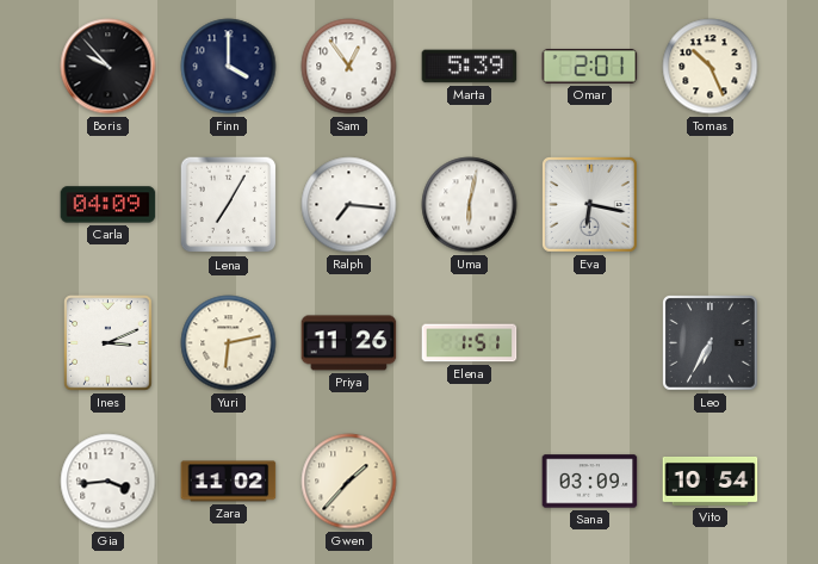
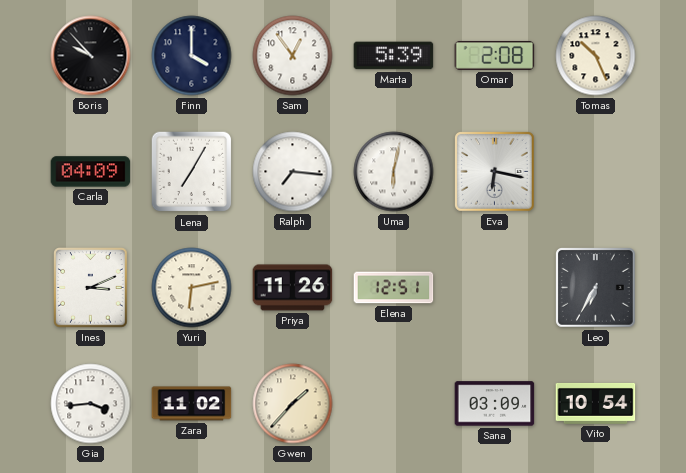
Omar: 2:01 -> 2:08 (495, 55)
Elena: 1:51 -> 12:51 (394, 288)
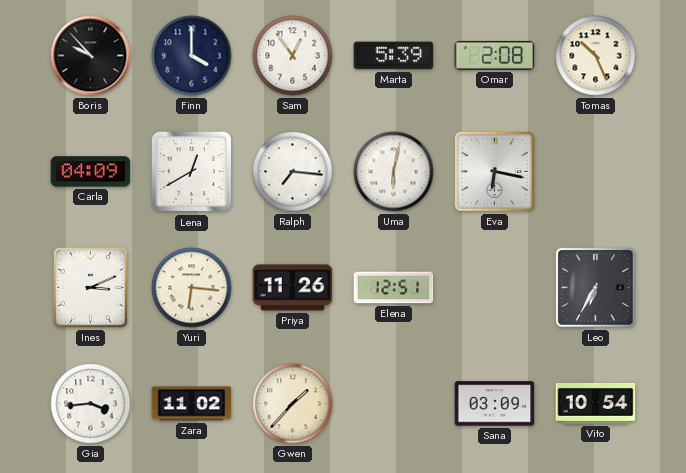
Lena: 7:05 -> 12:40 (192, 172)
Yuri: 6:13 -> 6:16 (192, 288)
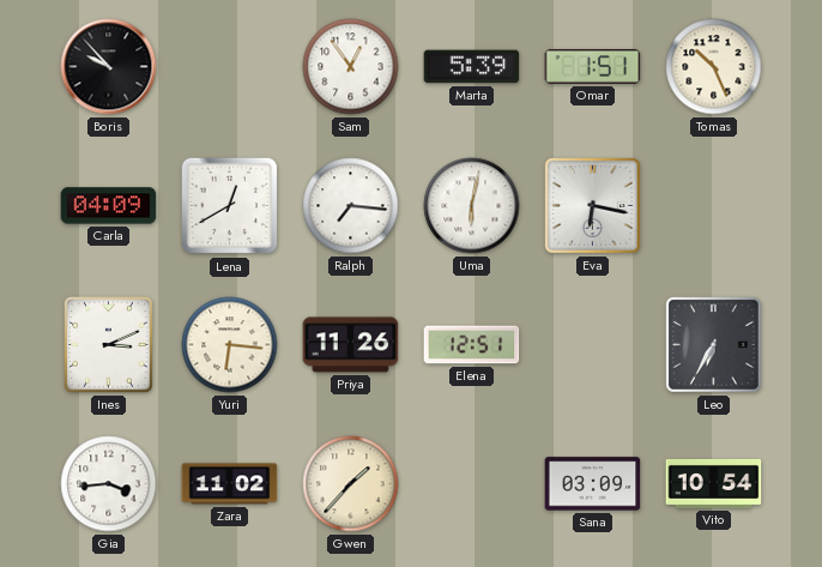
Finn: 4:00 -> none (192, 56)
Omar: 2:08 -> 1:51 (593, 66)
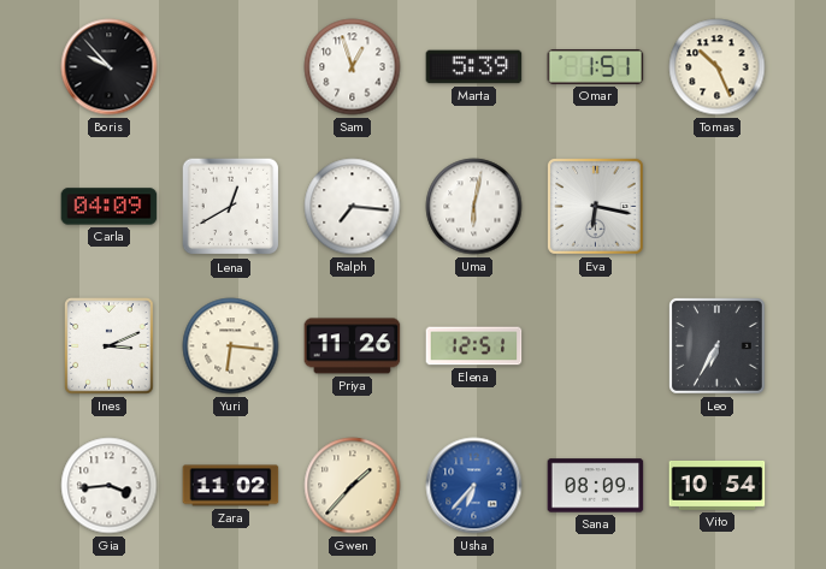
Sam: 12:54 -> 12:57 (353, 67)
Usha: none -> 6:37 (474, 486)
Sana: 03:09 -> 08:09 (596, 486)
